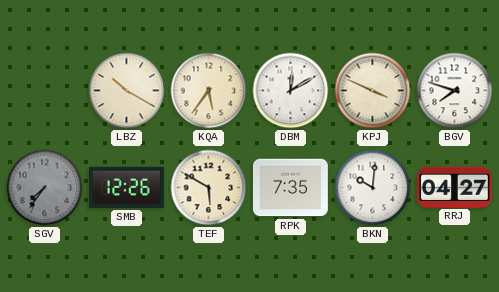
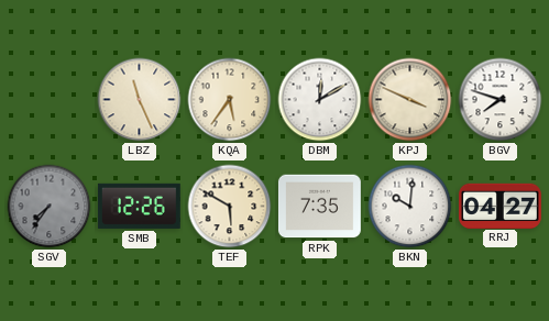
LBZ: 10:20 -> 11:26 (140, 100)
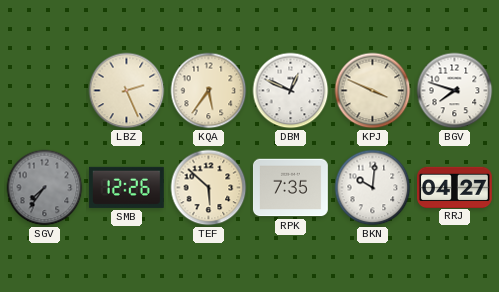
LBZ: 11:26 -> 2:26 (127, 91)
DBM: 12:10 -> 12:49 (291, 91)
TEF: 5:50 -> 5:52 (209, 188)
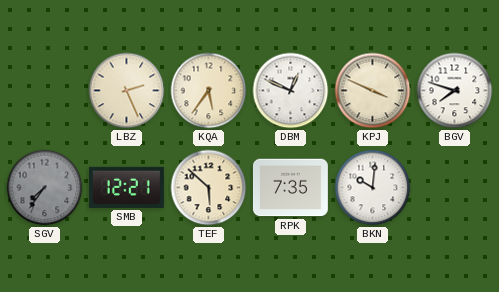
SMB: 12:26 -> 12:21 (126, 187)
RRJ: 04:27 -> none (455, 187)
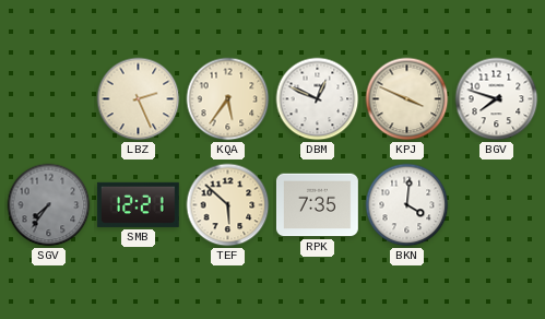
BKN: 10:01 -> 4:01 (407, 205)
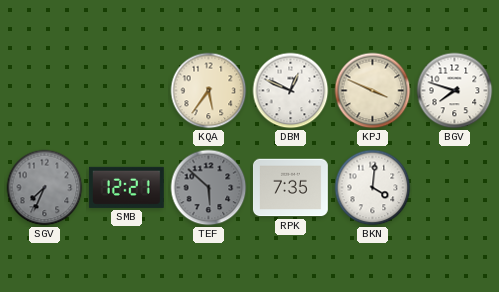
LBZ: 2:26 -> none (139, 99)
SGV: 7:36 -> 7:34 (45, 188)
TEF dial: cream -> grey (209, 188)
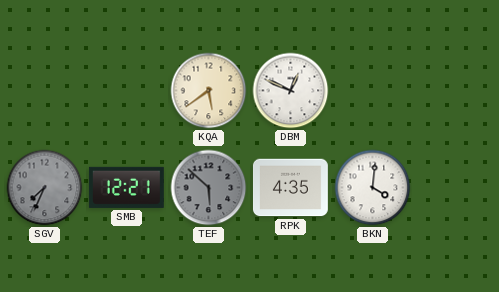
KQA: 5:36 -> 5:39 (209, 91)
KPJ: 3:49 -> none (373, 91)
BGV: 7:48 -> none (455, 91)
RPK: 7:35 -> 4:35 (290, 188)
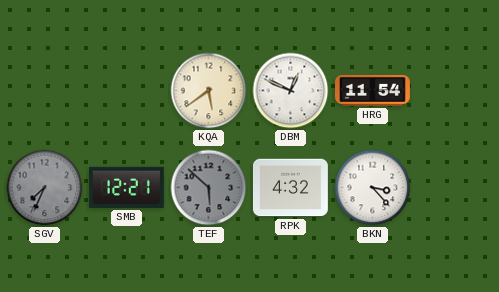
HRG: none -> 11:54 (373, 90)
RPK: 4:35 -> 4:32 (290, 188)
BKN: 4:01 -> 3:23 (373, 188)
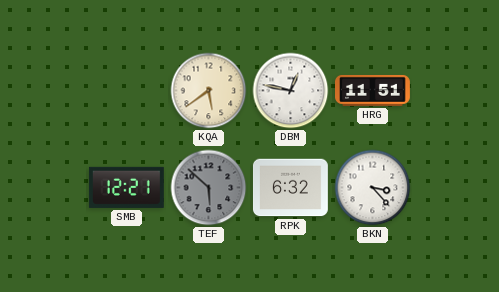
DBM: 12:49 -> 12:47 (291, 91)
HRG: 11:54 -> 11:51 (373, 90)
SGV: 7:34 -> none (45, 188)
RPK: 4:32 -> 6:32 (290, 188)
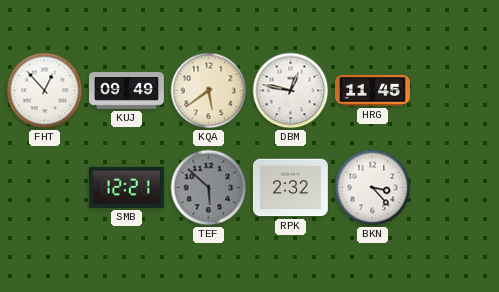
FHT: none -> 12:53 (45, 91)
KUJ: none -> 09:49 (127, 91)
HRG: 11:51 -> 11:45 (373, 90)
RPK: 6:32 -> 2:32 (290, 188)
